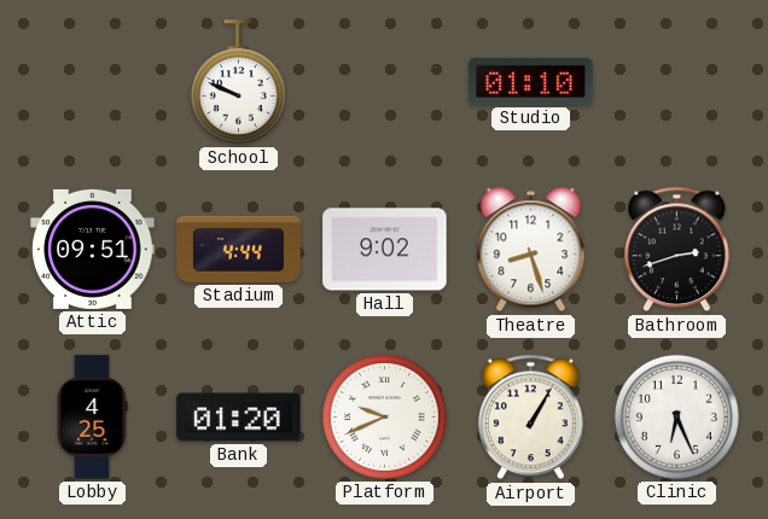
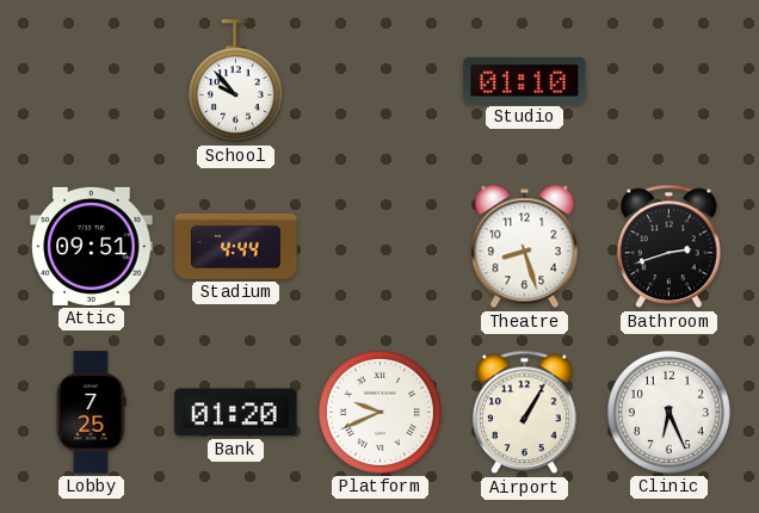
School: 9:49 -> 9:53 (235, 81)
Hall: 9:02 -> none (385, 250)
Lobby: 4:25 -> 7:25 (91, 413)
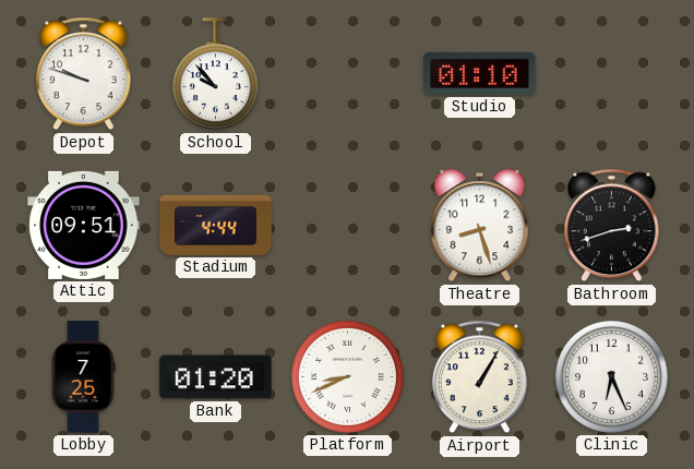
Depot: none -> 9:48 (84, 74)
Platform: 9:41 -> 8:41 (347, 376)
